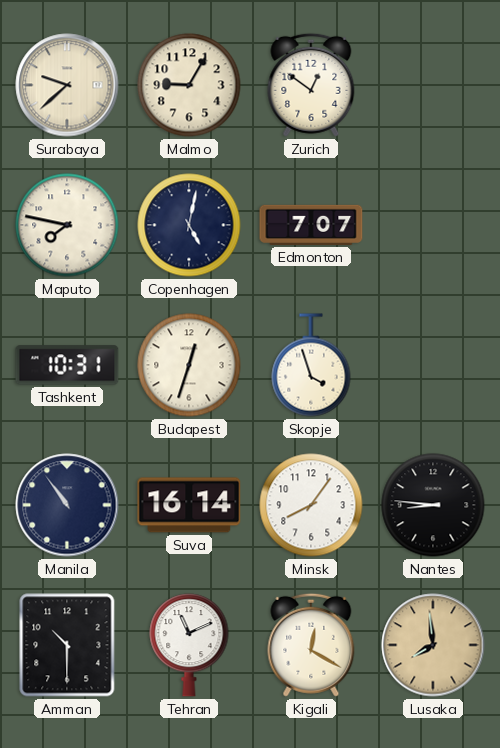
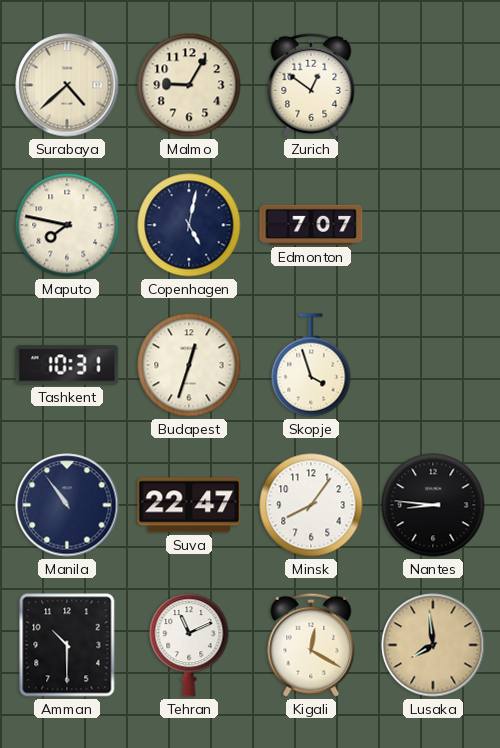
Surabaya: 9:38 -> 4:38 (67, 85)
Suva: 16:14 -> 22:47 (189, 505)
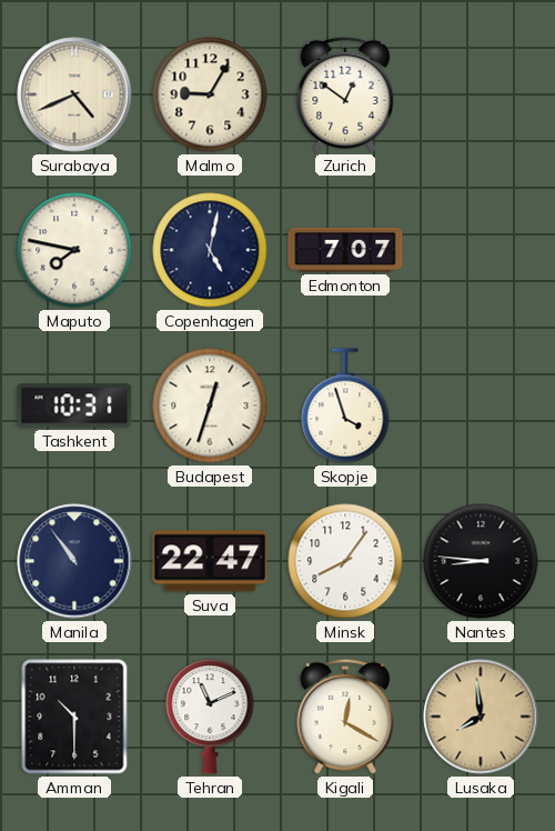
Surabaya: 4:38 -> 4:41 (74, 94)
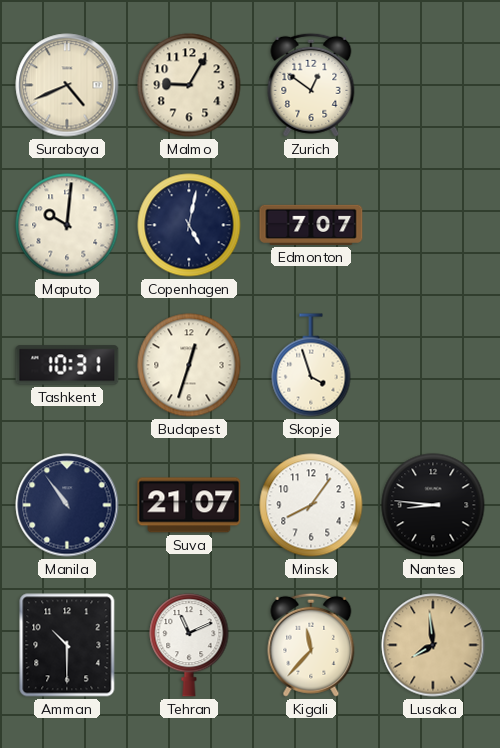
Maputo: 7:47 -> 10:01 (67, 225)
Suva: 22:47 -> 21:07 (189, 505)
Kigali: 12:20 -> 11:37 (311, 645)
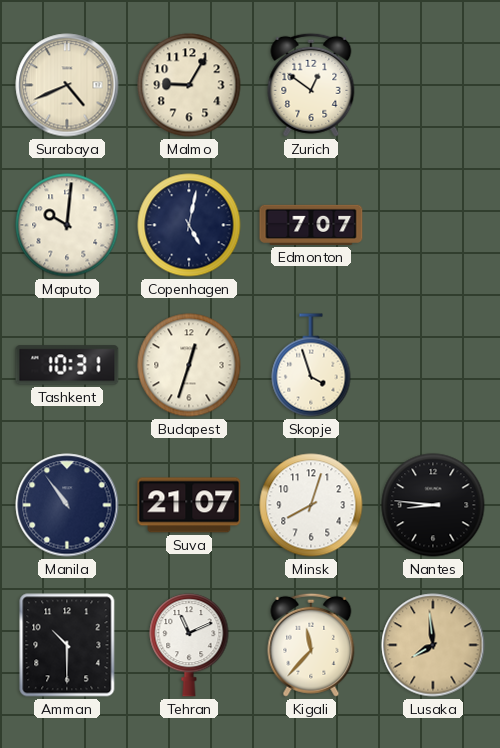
Minsk: 8:06 -> 8:03 (311, 505)
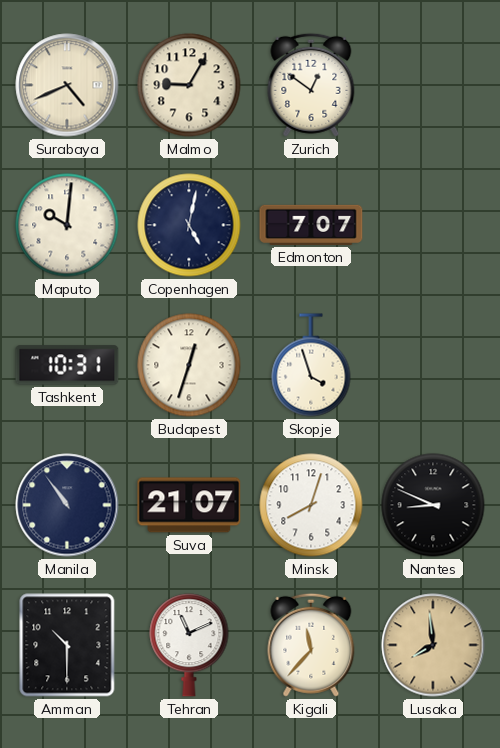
Nantes: 8:46 -> 8:49 (433, 505)
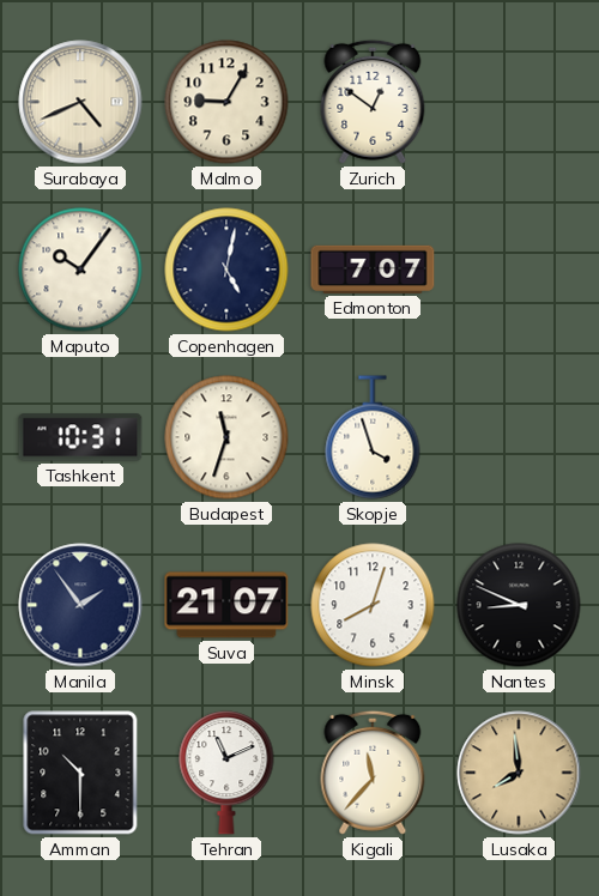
Maputo: 10:01 -> 10:06 (80, 270)
Budapest: 12:33 -> 11:33 (226, 437)
Manila: 10:54 -> 1:54 (80, 605)
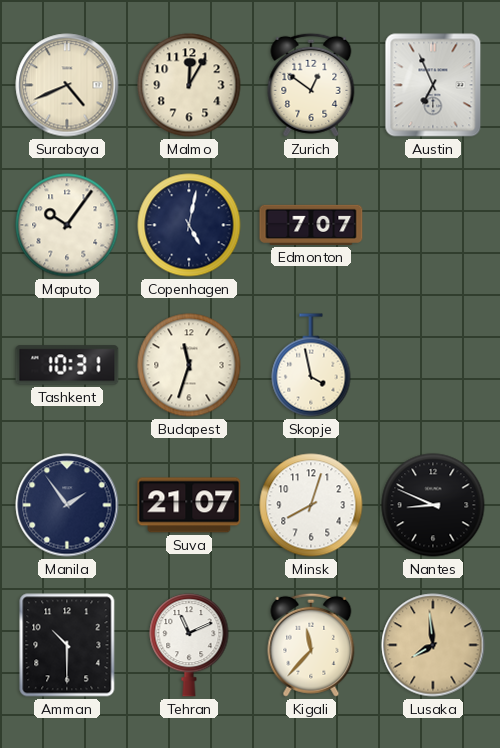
Malmo: 9:05 -> 12:05 (189, 85)
Austin: none -> 6:56 (433, 85)
Skopje: 3:57 -> 3:58 (311, 365)
